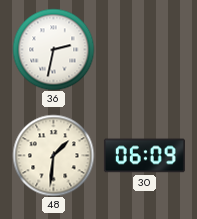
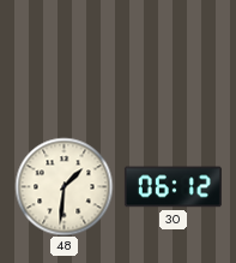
36: 2:32 -> none (53, 49)
30: 06:09 -> 06:12 (173, 187)
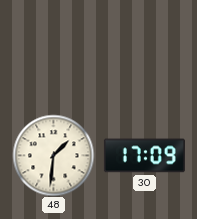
30: 06:12 -> 17:09 (144, 156)
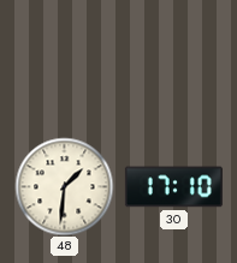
30: 17:09 -> 17:10 (173, 187)
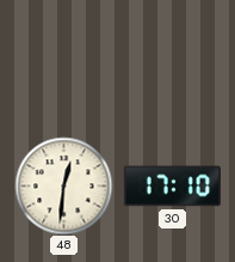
48: 1:31 -> 12:31 (63, 185)
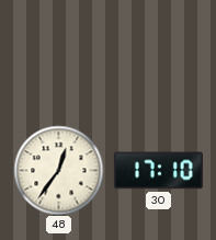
48: 12:31 -> 12:36 (58, 170)
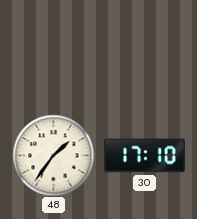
48: 12:36 -> 1:36 (53, 155)
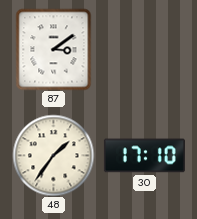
87: none -> 3:09 (54, 49)
